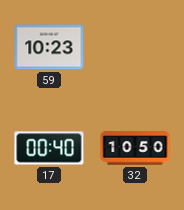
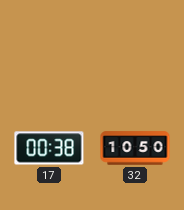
59: 10:23 -> none (49, 47)
17: 00:40 -> 00:38 (49, 148)
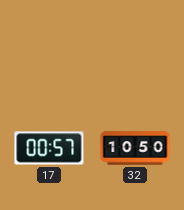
17: 00:38 -> 00:57 (49, 148)
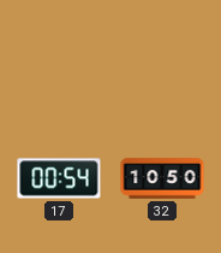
17: 00:57 -> 00:54 (59, 178)
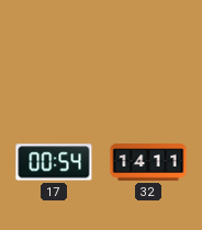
32: 10:50 -> 14:11 (148, 162)
